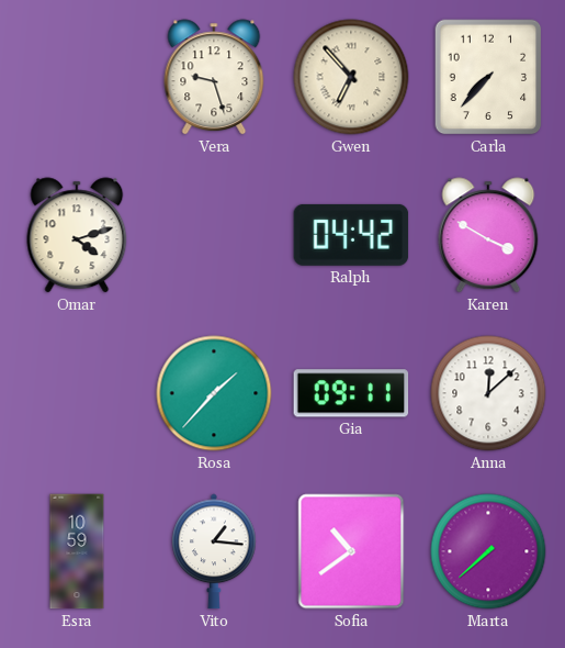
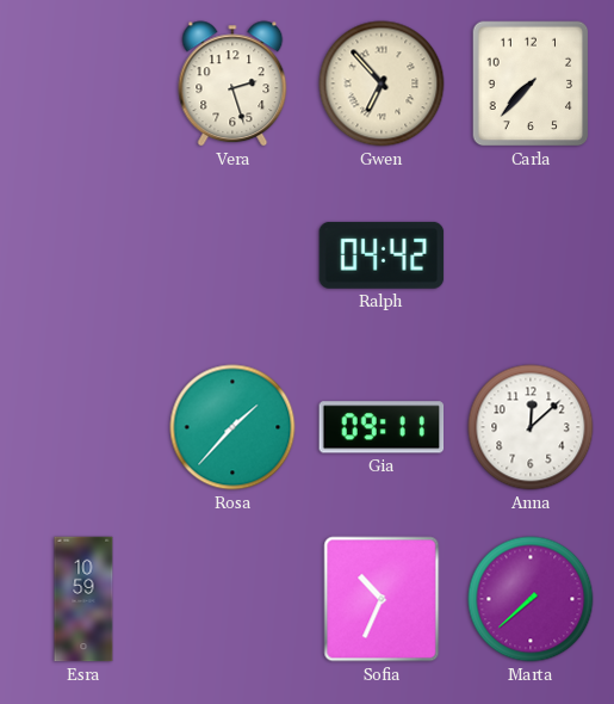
Vera: 9:27 -> 2:27 (232, 84)
Omar: 4:12 -> none (77, 235)
Karen: 3:50 -> none (488, 235)
Vito: 1:16 -> none (214, 551)
Sofia: 10:39 -> 10:34 (382, 599)
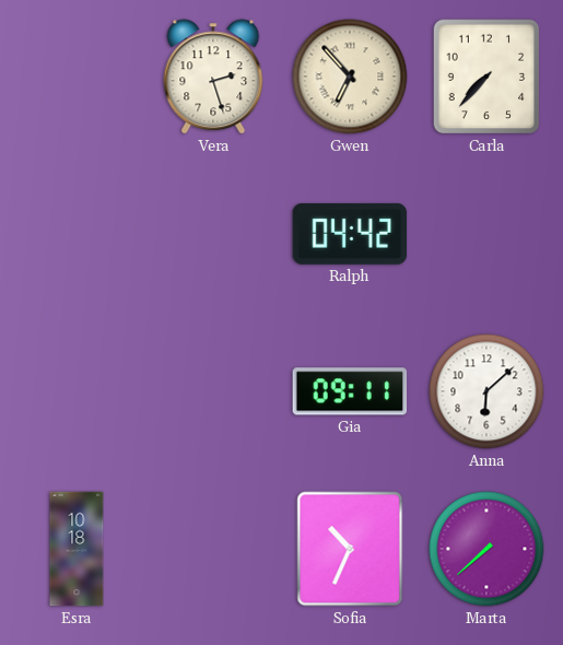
Rosa: 1:37 -> none (232, 427)
Anna: 12:08 -> 6:08 (486, 391)
Esra: 10:59 -> 10:18 (77, 549)
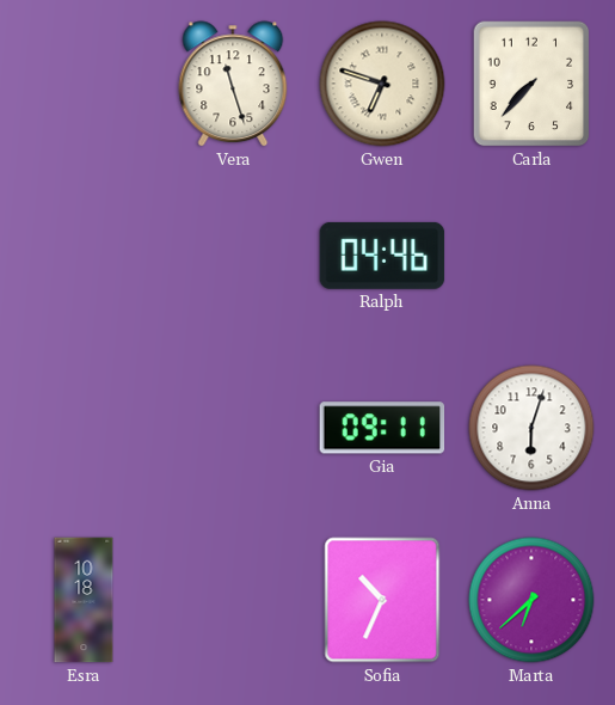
Vera: 2:27 -> 11:27 (233, 84)
Gwen: 6:53 -> 6:48 (382, 84)
Ralph: 04:42 -> 04:46 (382, 256)
Anna: 6:08 -> 6:03 (531, 428)
Marta: 7:38 -> 6:38 (531, 600)
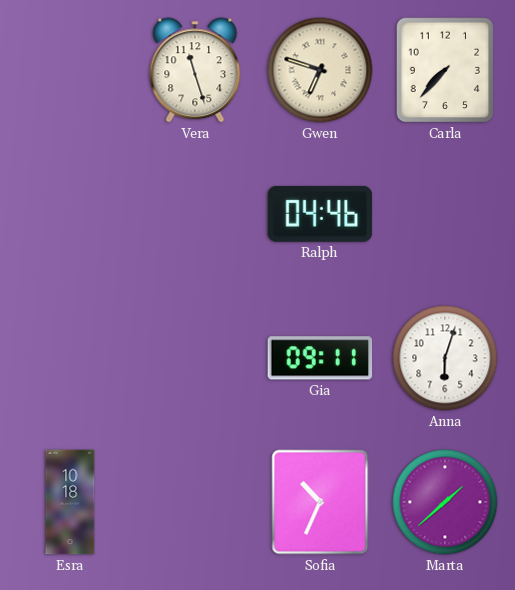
Marta: 6:38 -> 1:38 (445, 502)
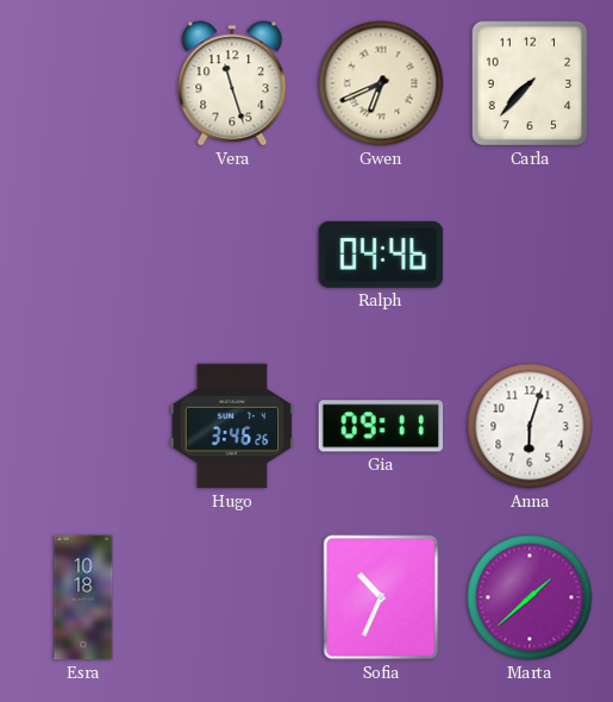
Gwen: 6:48 -> 6:41 (381, 83)
Hugo: none -> 3:46 (232, 426)
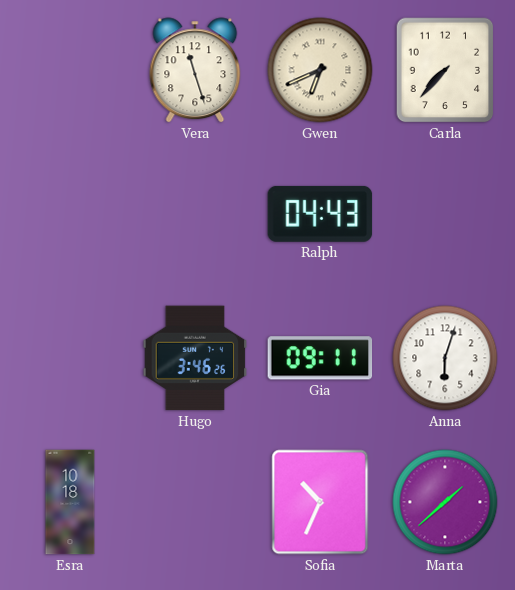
Ralph: 04:46 -> 04:43 (320, 214)
